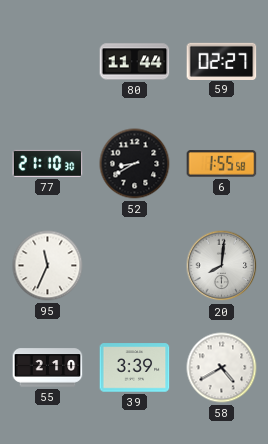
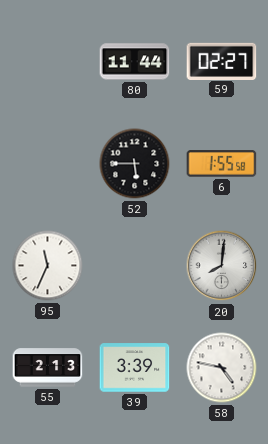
77: 21:10 -> none (48, 163)
52: 8:40 -> 5:45 (135, 164)
55: 2:10 -> 2:13 (48, 368)
58: 4:40 -> 4:47 (222, 368)
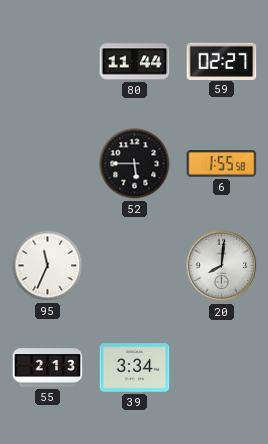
39: 3:39 -> 3:34 (135, 368)
58: 4:47 -> none (222, 368)
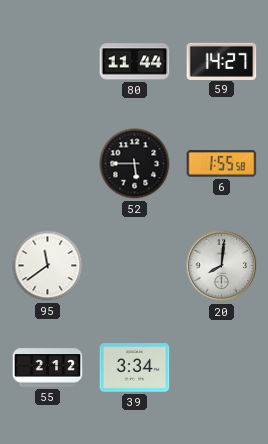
59: 02:27 -> 14:27 (222, 61)
95: 11:34 -> 11:39 (48, 266)
55: 2:13 -> 2:12 (48, 368)
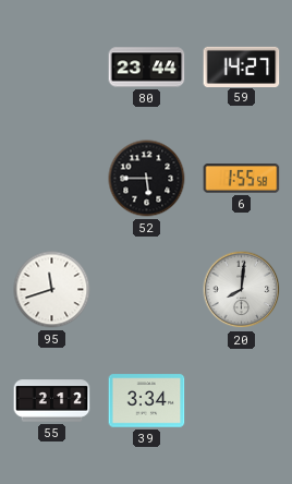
80: 11:44 -> 23:44 (147, 68)
95: 11:39 -> 11:42 (52, 290)
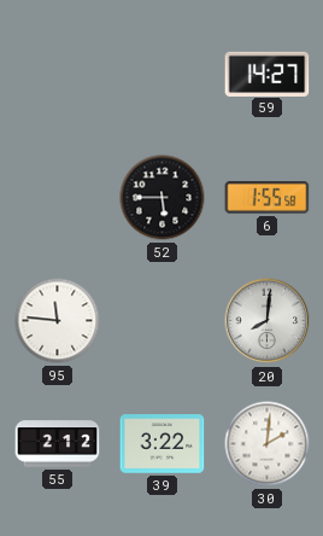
80: 23:44 -> none (147, 68)
95: 11:42 -> 11:46 (58, 321)
39: 3:34 -> 3:22 (163, 444)
30: none -> 2:01 (268, 444)
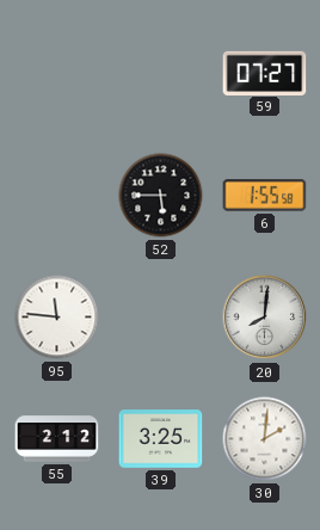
59: 14:27 -> 07:27 (265, 73)
39: 3:22 -> 3:25 (161, 439)
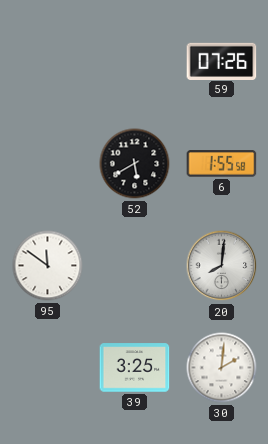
59: 07:27 -> 07:26 (222, 61)
52: 5:45 -> 5:40 (135, 164)
95: 11:46 -> 11:51 (48, 266)
55: 2:12 -> none (57, 439)
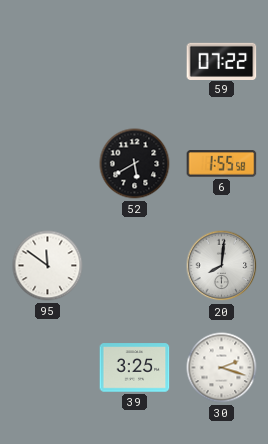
59: 07:26 -> 07:22 (222, 61)
30: 2:01 -> 2:18 (222, 368)
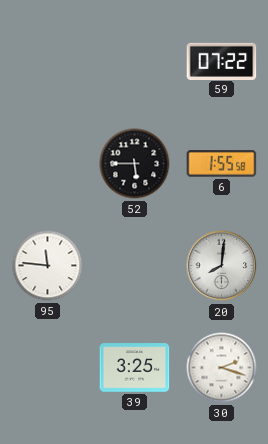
52: 5:40 -> 5:45 (135, 164)
95: 11:51 -> 11:46 (48, 266)
